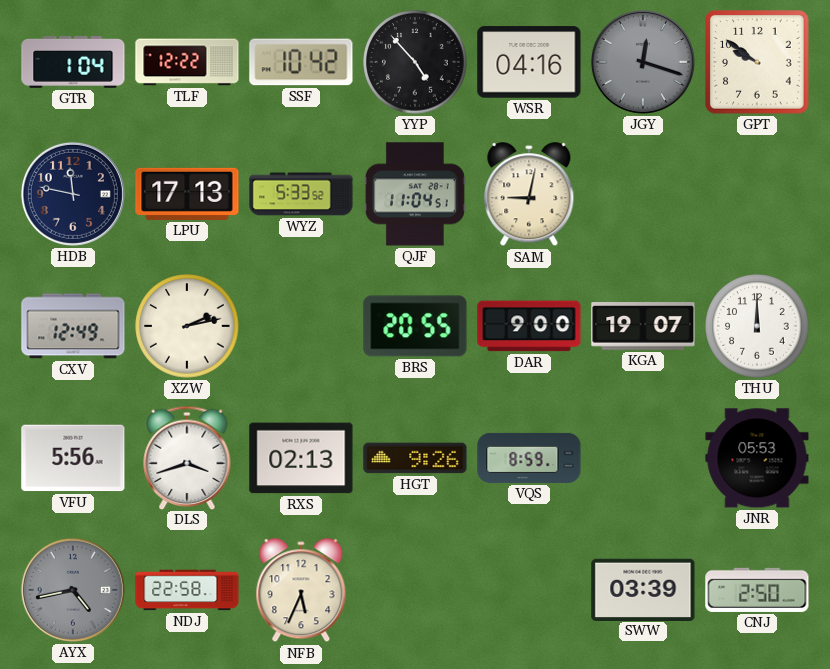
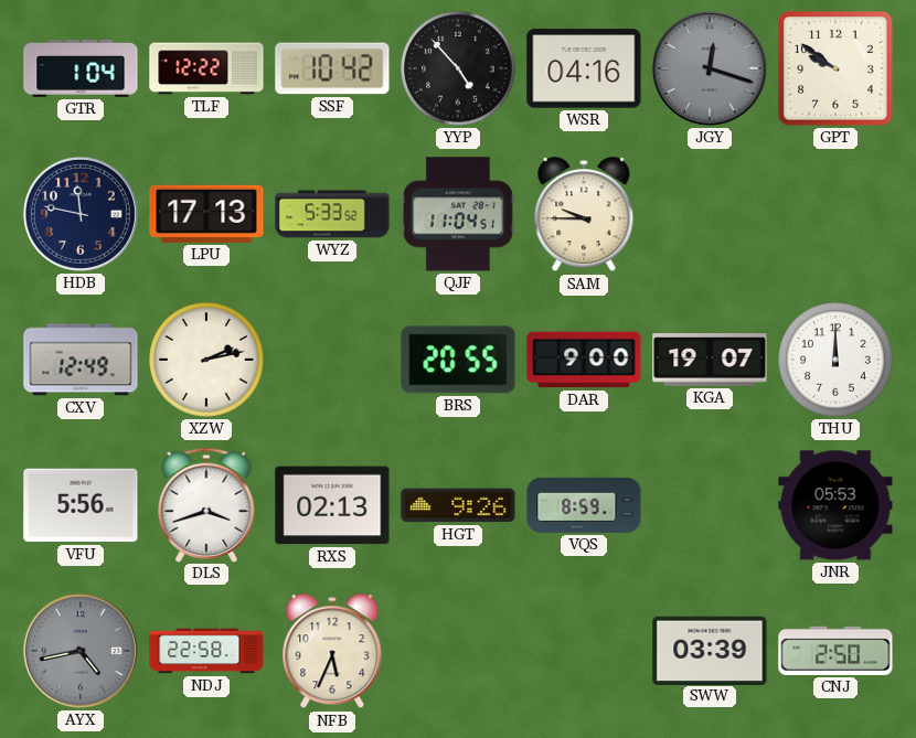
SAM: 9:02 -> 9:45 (584, 215)
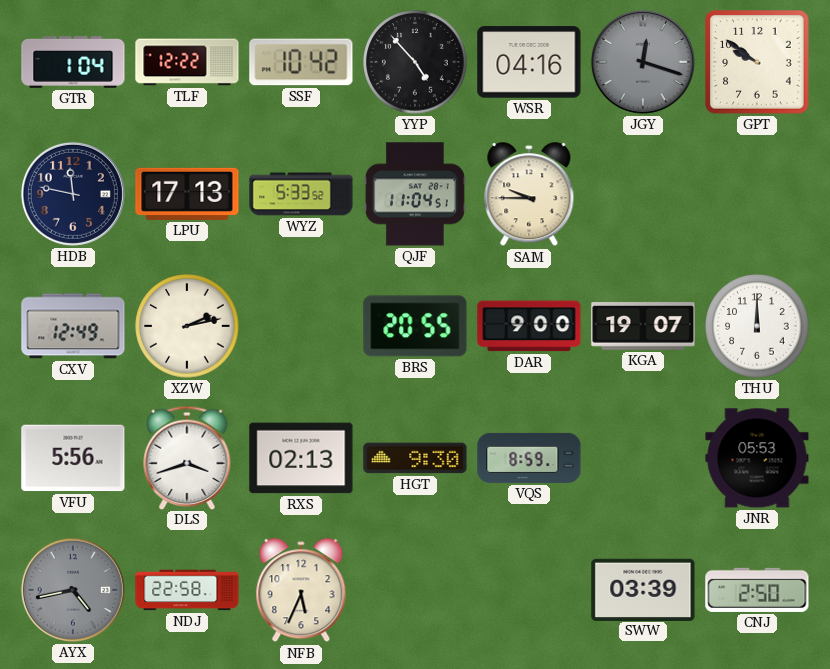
HGT: 9:26 -> 9:30 (415, 458)
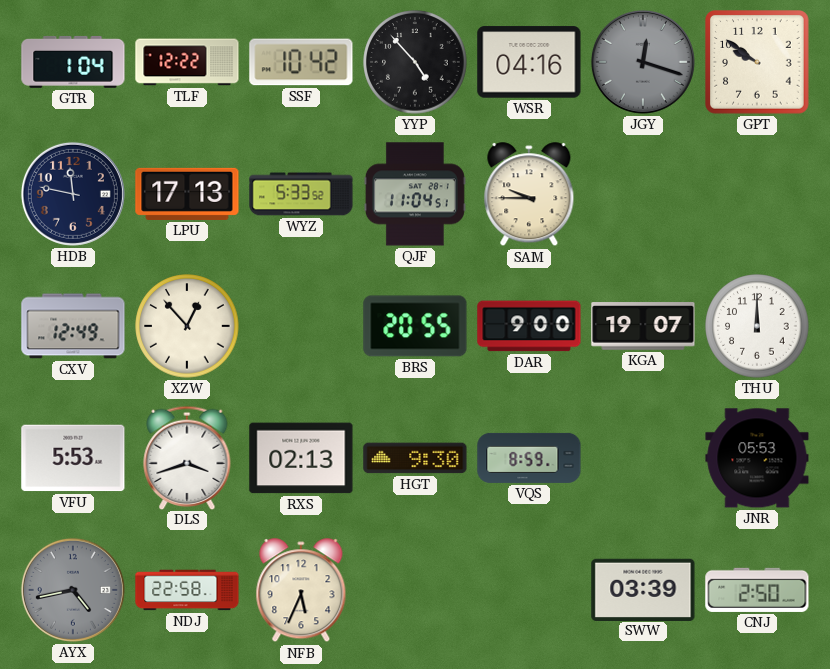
XZW: 2:13 -> 12:53 (187, 326)
VFU: 5:56 -> 5:53 (73, 458)
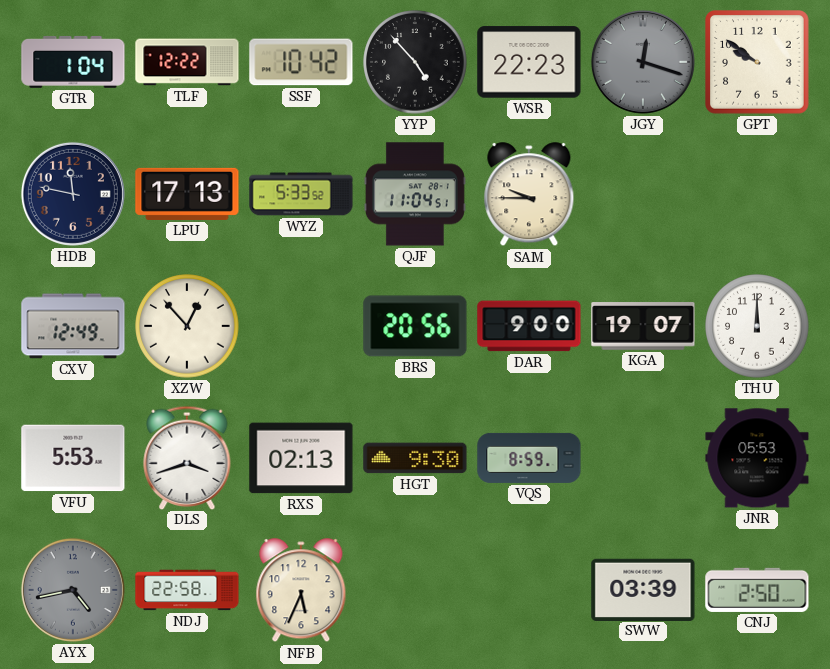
WSR: 04:16 -> 22:23 (529, 62)
BRS: 20:55 -> 20:56 (415, 326)
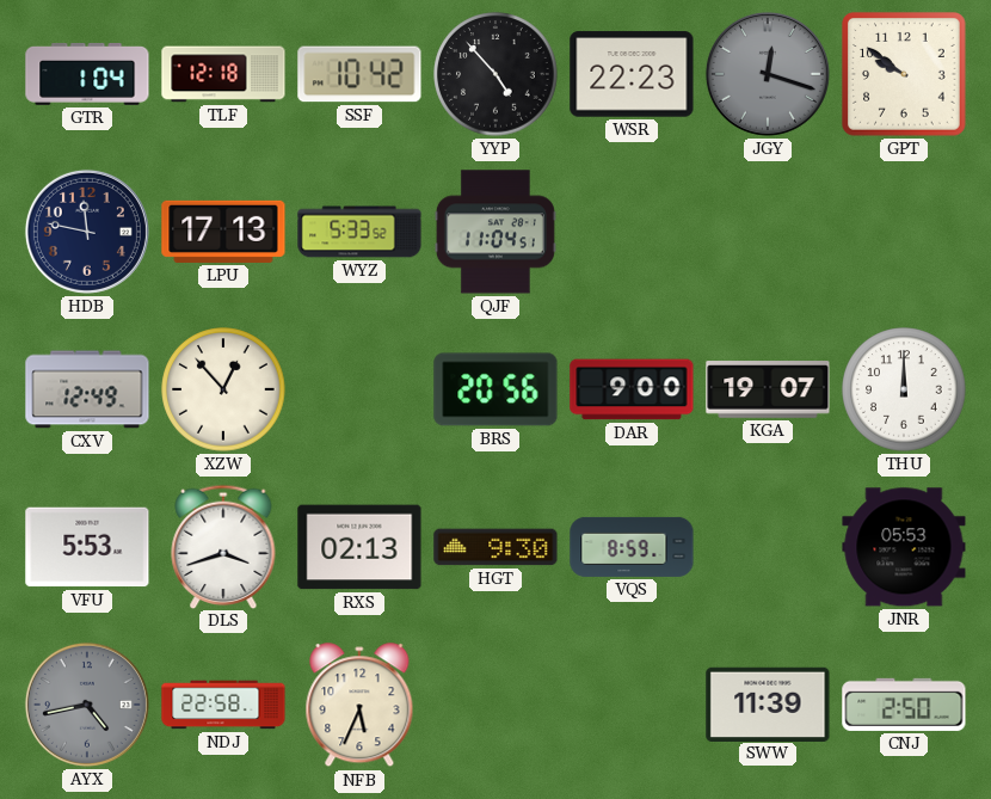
TLF: 12:22 -> 12:18 (223, 74)
SAM: 9:45 -> none (529, 195)
SWW: 03:39 -> 11:39 (768, 703)
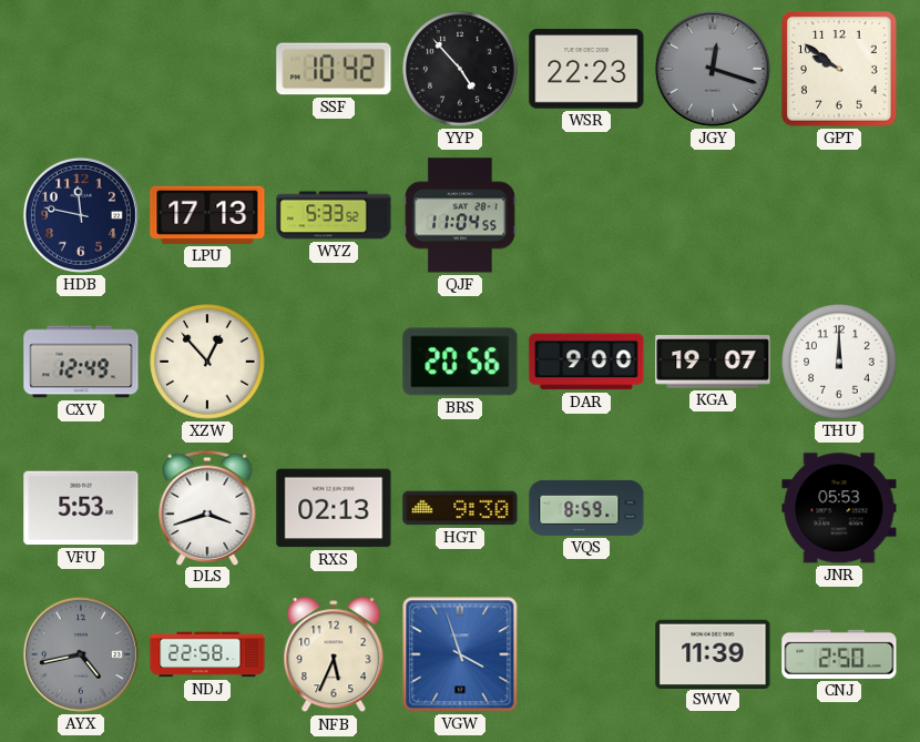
GTR: 1:04 -> none (87, 74)
TLF: 12:18 -> none (223, 74)
QJF: 11:04:51 -> 11:04:55 (460, 215)
VGW: none -> 3:57 (460, 654)
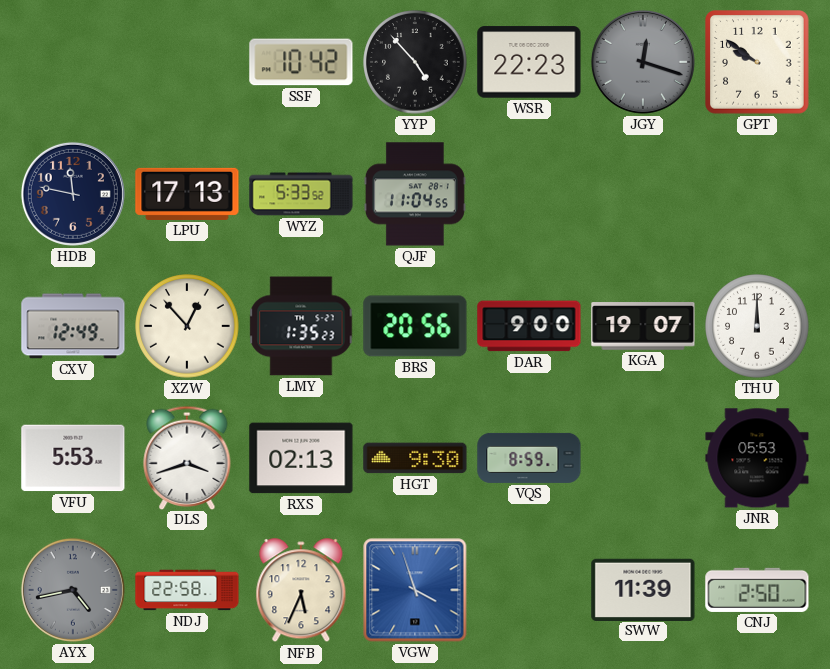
LMY: none -> 1:35 (301, 326)
